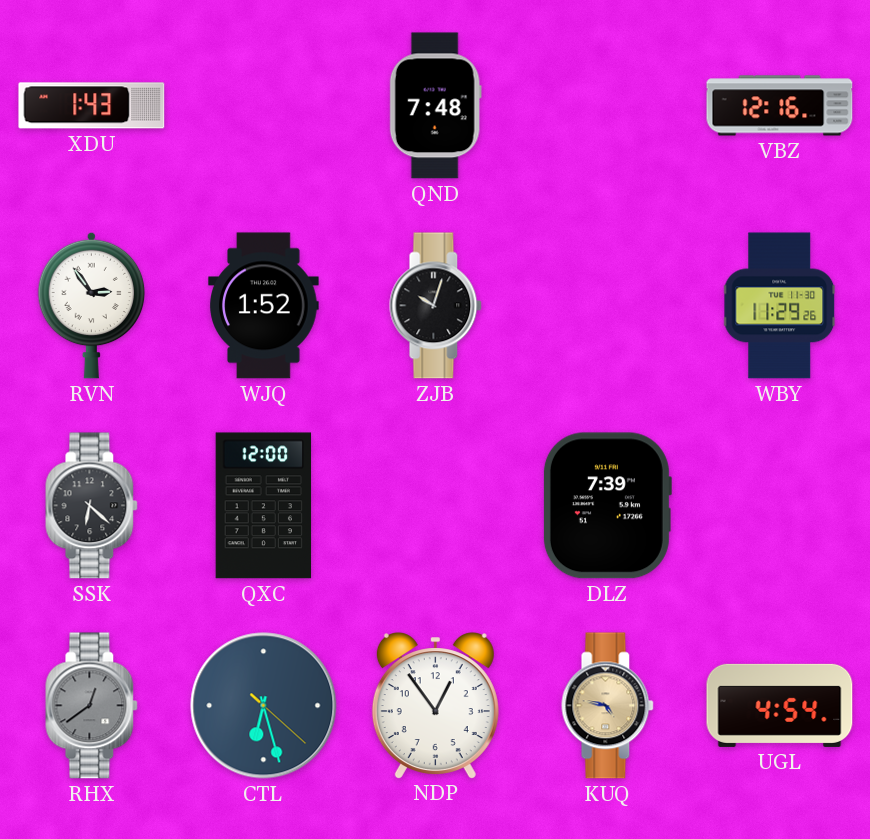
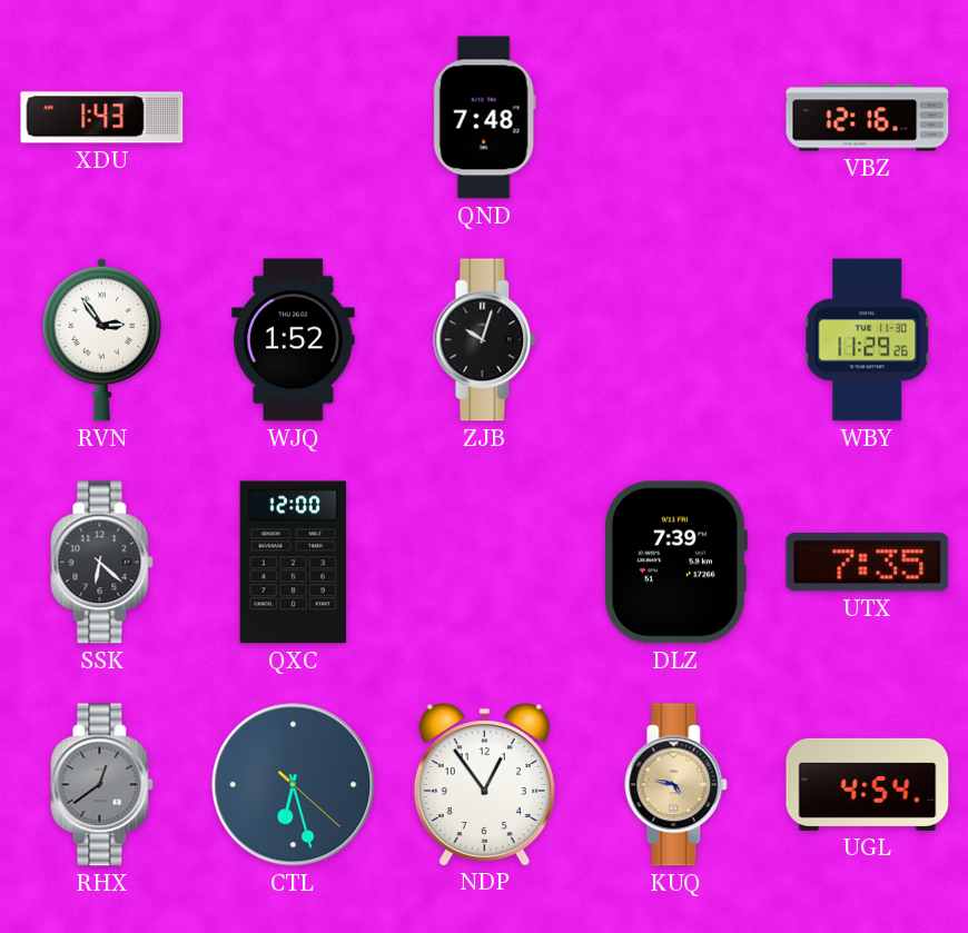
UTX: none -> 7:35 (868, 563)
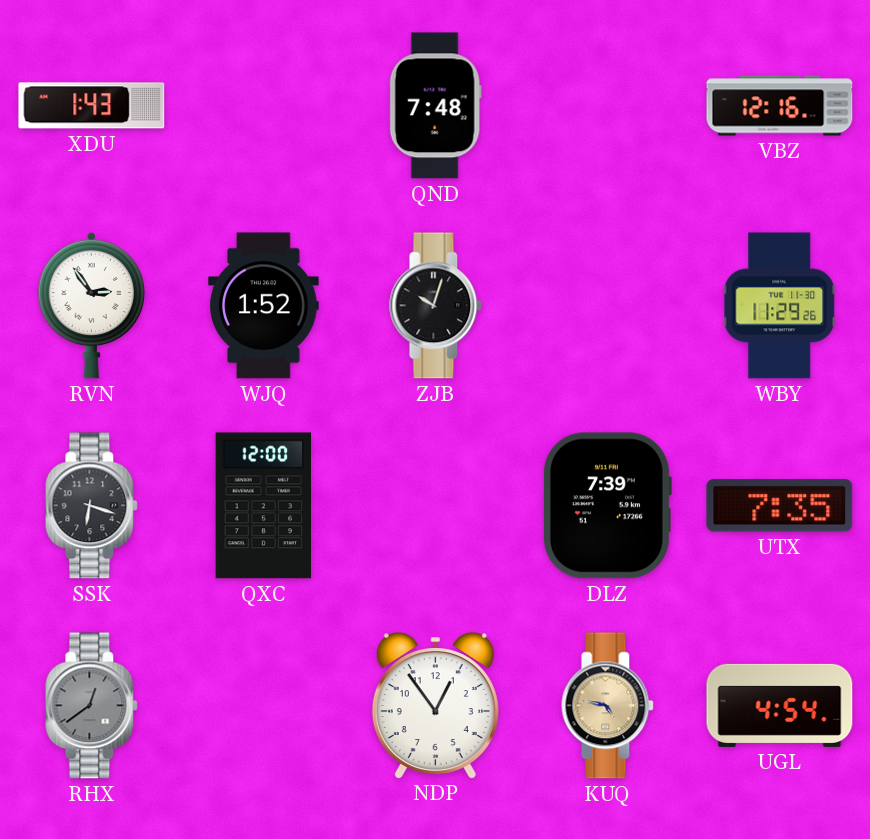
SSK: 6:22 -> 6:18 (92, 506)
CTL: 6:27 -> none (294, 785)
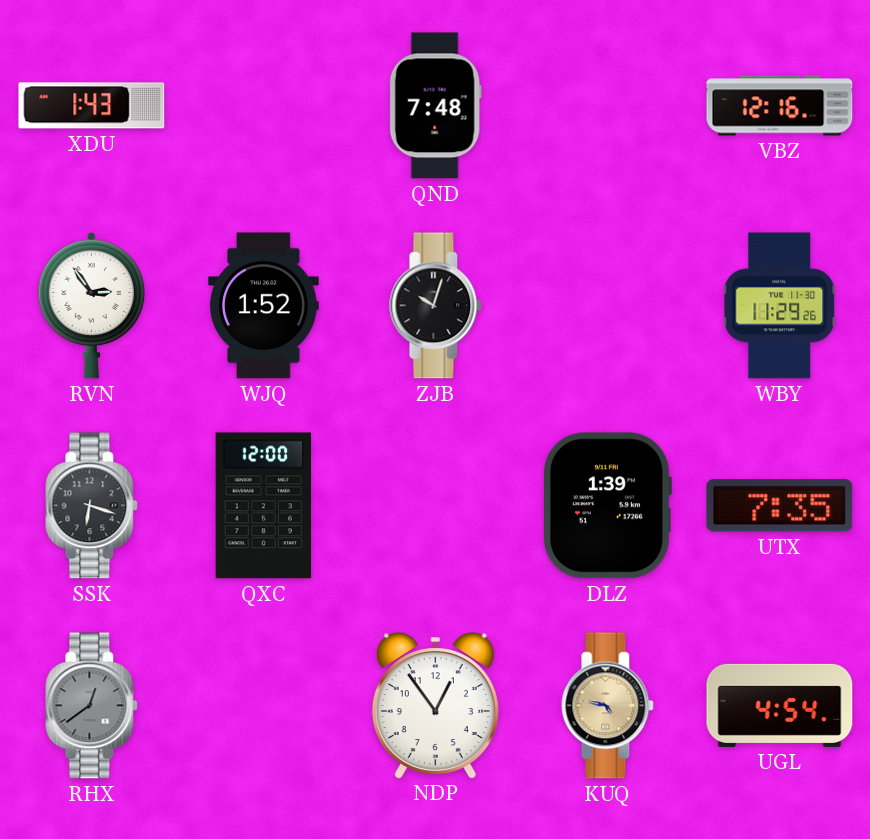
DLZ: 7:39 -> 1:39 (607, 506)
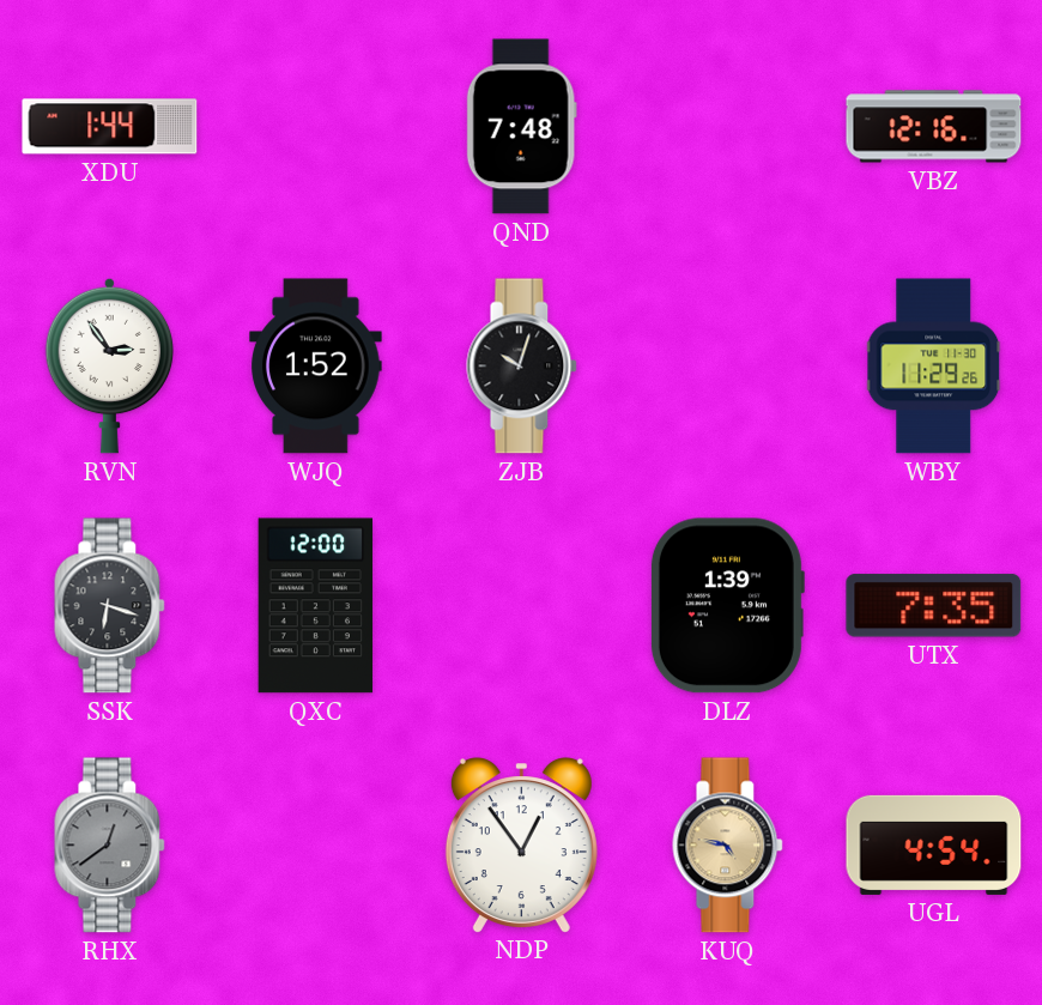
XDU: 1:43 -> 1:44 (110, 127)
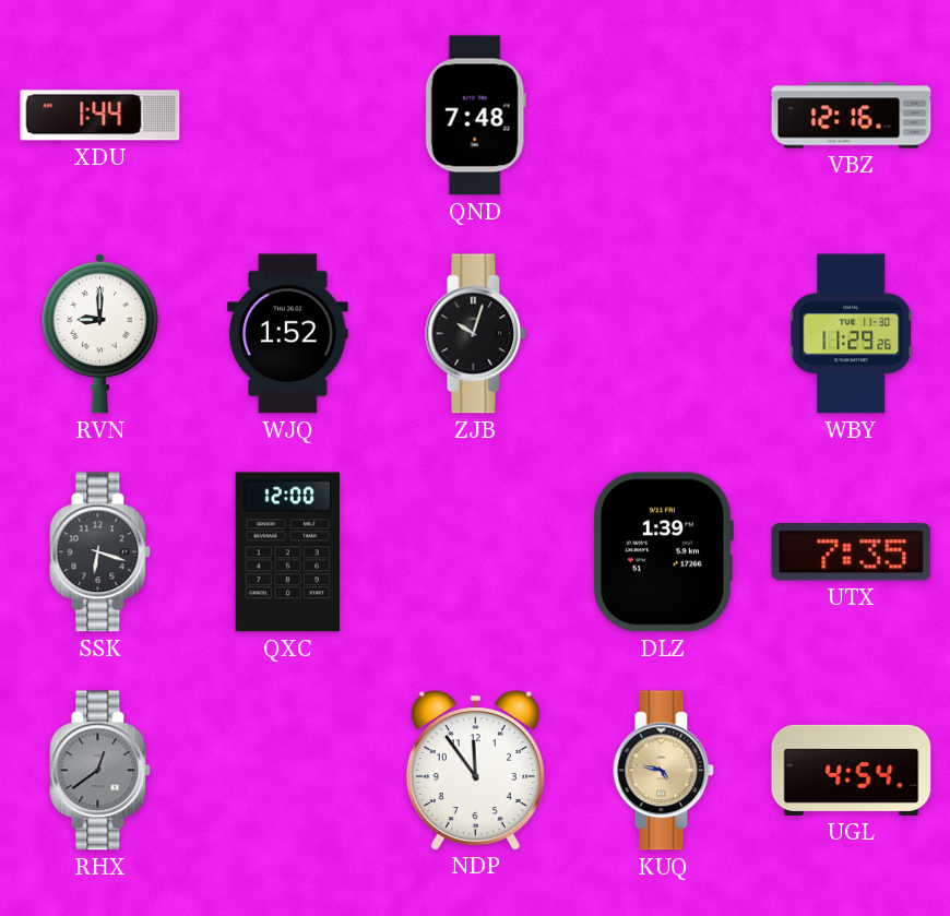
RVN: 2:54 -> 9:00 (100, 333)
NDP: 12:54 -> 11:54 (475, 770)
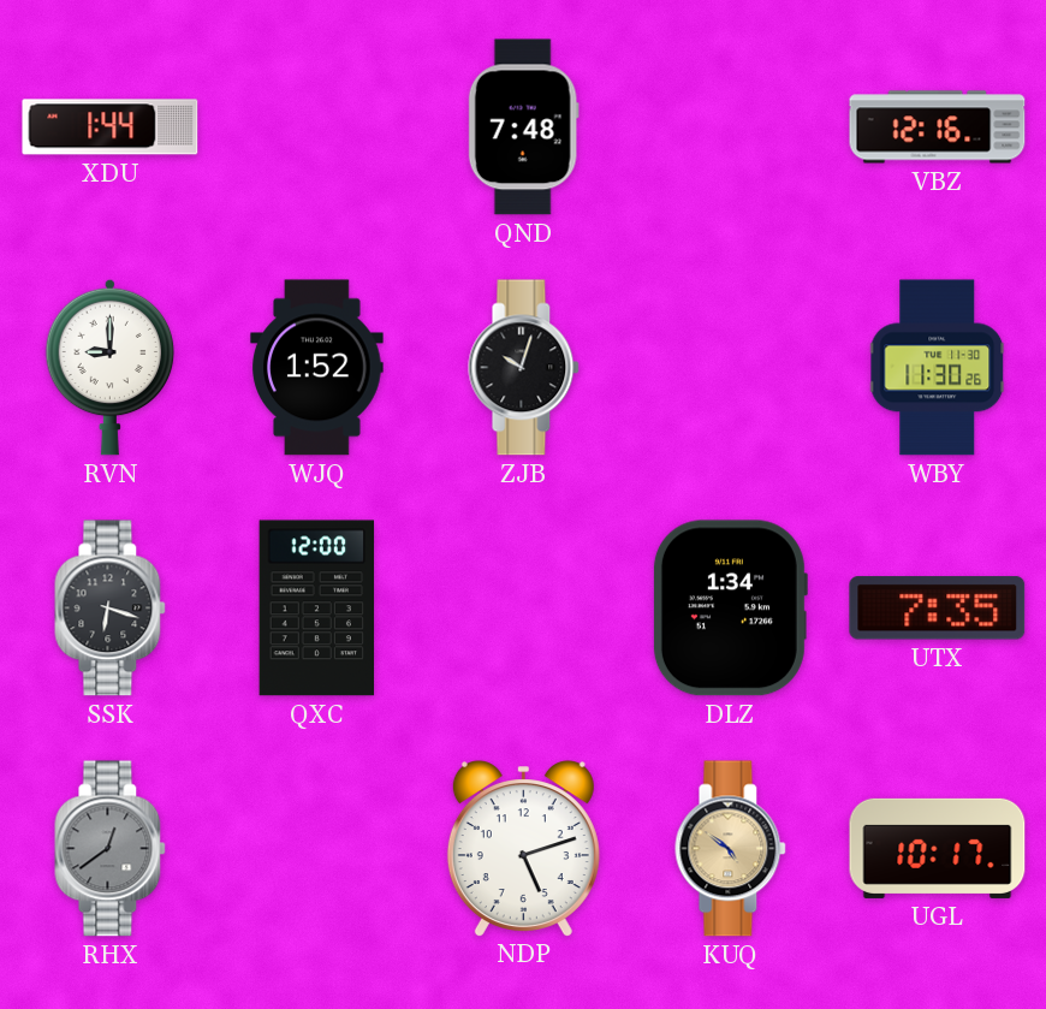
WBY: 11:29 -> 11:30 (938, 368)
DLZ: 1:39 -> 1:34 (730, 609)
NDP: 11:54 -> 5:12 (523, 848)
KUQ: 4:47 -> 4:51 (731, 849)
UGL: 4:54 -> 10:17 (938, 848)
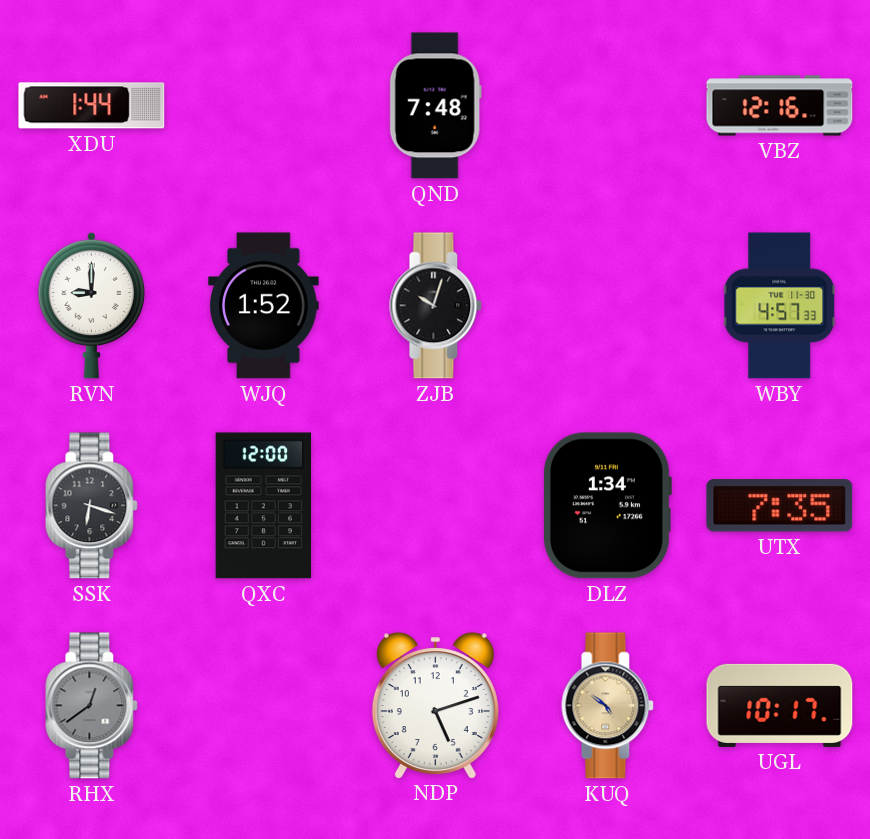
WBY: 11:30 -> 4:57 (780, 306)
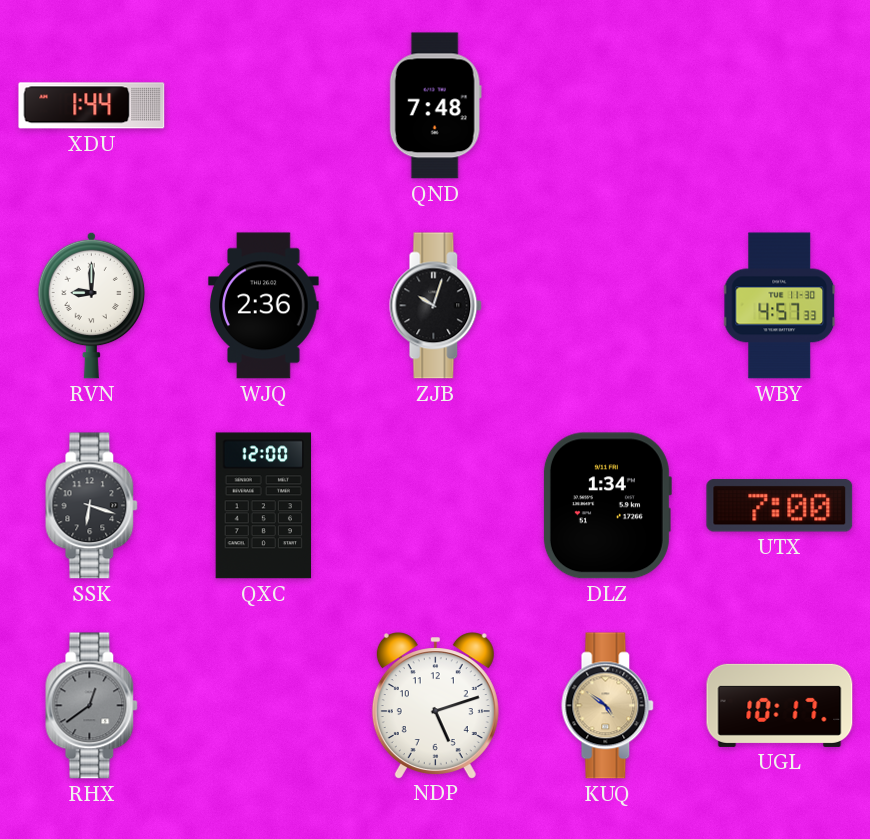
VBZ: 12:16 -> none (780, 106)
WJQ: 1:52 -> 2:36 (264, 306)
UTX: 7:35 -> 7:00 (780, 506)
